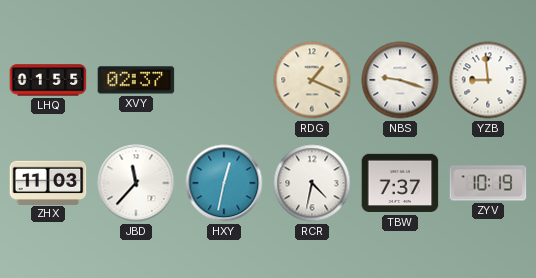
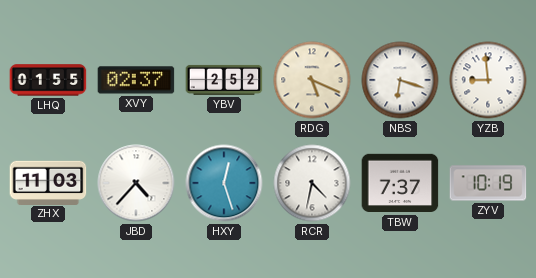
YBV: none -> 2:52 (224, 80)
RDG: 1:19 -> 5:19 (312, 80)
NBS: 9:18 -> 6:18 (400, 80)
JBD: 11:37 -> 4:37 (136, 183)
HXY: 12:32 -> 12:27 (224, 183)
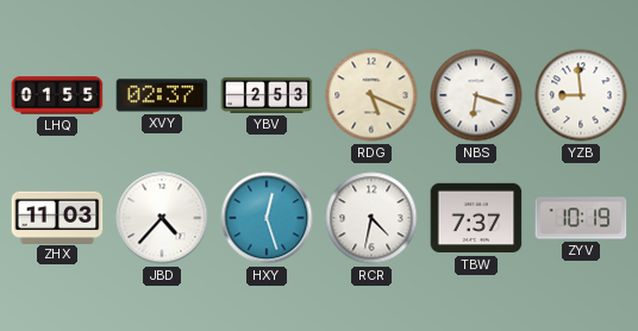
YBV: 2:52 -> 2:53 (267, 95)
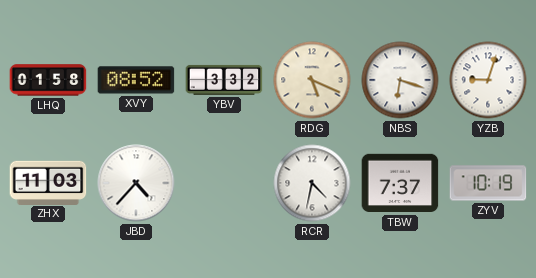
LHQ: 01:55 -> 01:58 (48, 80)
XVY: 02:37 -> 08:52 (136, 80)
YBV: 2:53 -> 3:32 (224, 80)
YZB: 8:59 -> 9:03 (488, 80)
HXY: 12:27 -> none (267, 218)
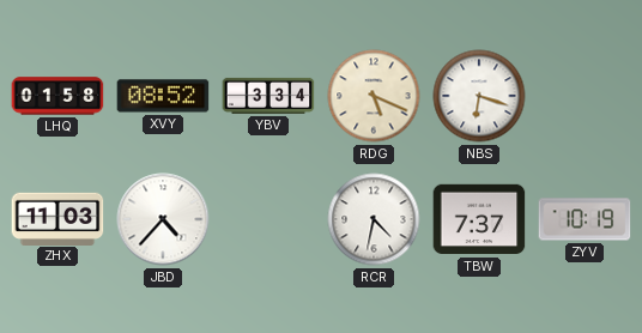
YBV: 3:32 -> 3:34 (268, 96)
YZB: 9:03 -> none (488, 80)
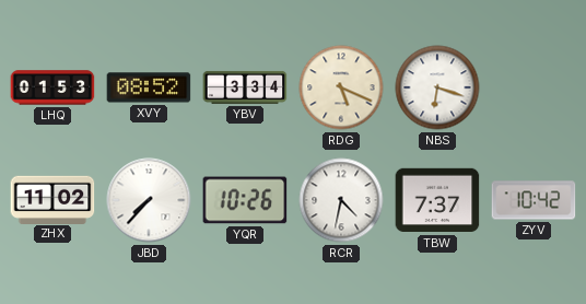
LHQ: 01:58 -> 01:53 (52, 87)
ZHX: 11:03 -> 11:02 (52, 199)
JBD: 4:37 -> 7:37 (149, 200)
YQR: none -> 10:26 (245, 200)
ZYV: 10:19 -> 10:42 (534, 200)
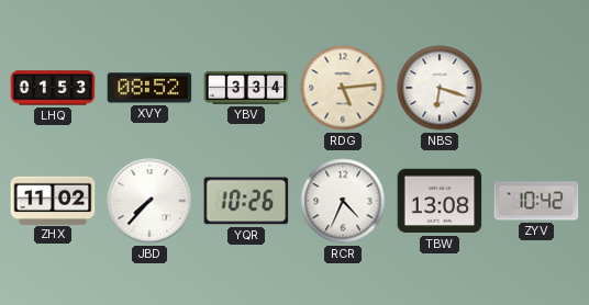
RDG: 5:19 -> 5:14 (343, 88)
RCR: 4:32 -> 4:34 (343, 201)
TBW: 7:37 -> 13:08 (440, 201)
